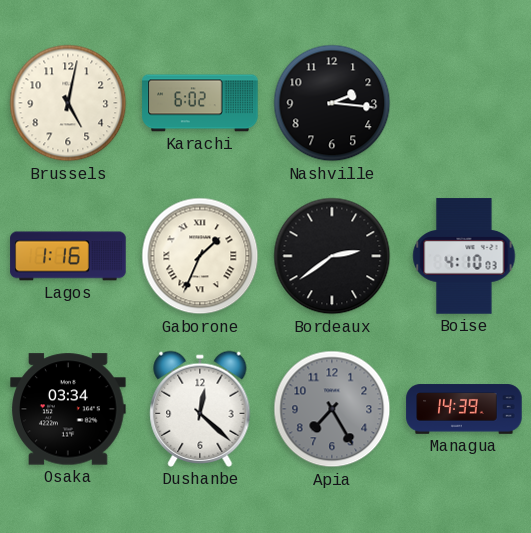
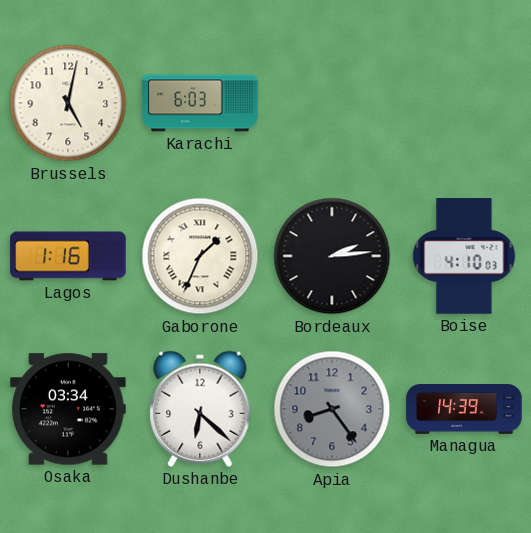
Karachi: 6:02 -> 6:03 (200, 103)
Nashville: 2:16 -> none (332, 103)
Bordeaux: 2:39 -> 2:14 (332, 256)
Dushanbe: 12:22 -> 6:22 (200, 409)
Apia: 7:25 -> 8:24 (332, 409)
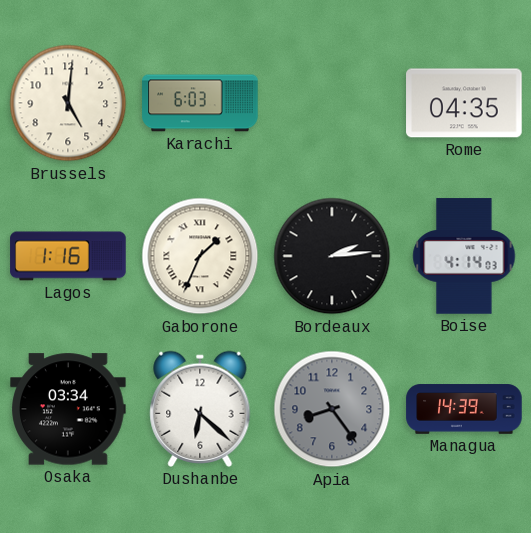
Brussels: 5:02 -> 5:01 (68, 103)
Rome: none -> 04:35 (464, 103)
Boise: 4:10 -> 4:14 (464, 256)
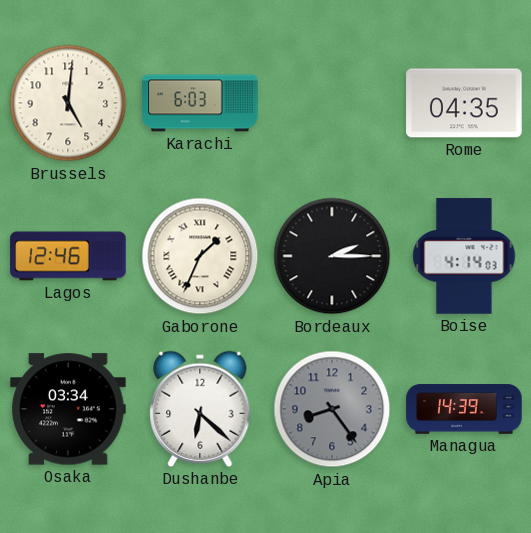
Lagos: 1:16 -> 12:46 (68, 256)
Bordeaux: 2:14 -> 2:15 (332, 256)
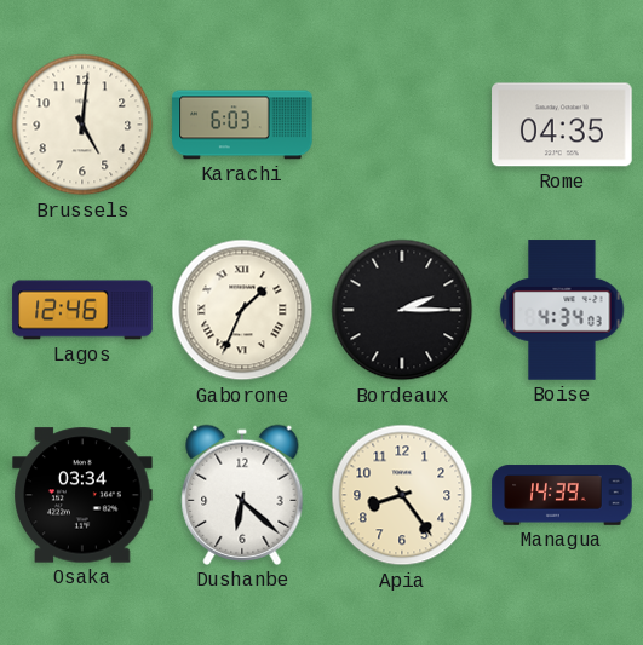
Boise: 4:14 -> 4:34 (562, 310)
Apia dial: grey -> cream (402, 495)
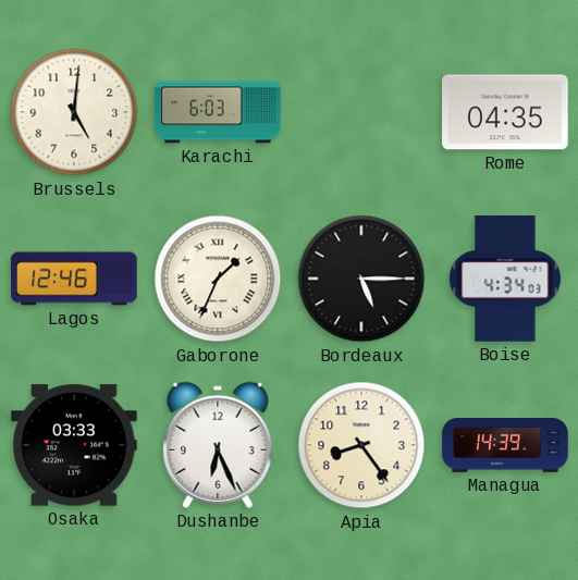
Bordeaux: 2:15 -> 5:15 (361, 279)
Osaka: 03:34 -> 03:33 (74, 445)
Dushanbe: 6:22 -> 6:26 (218, 445)
